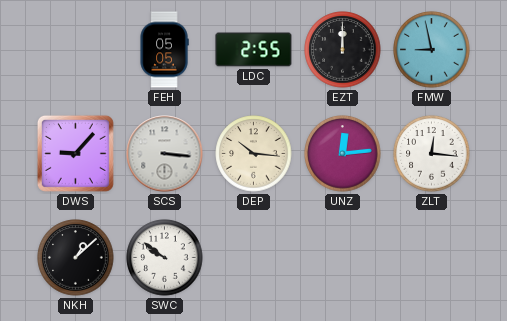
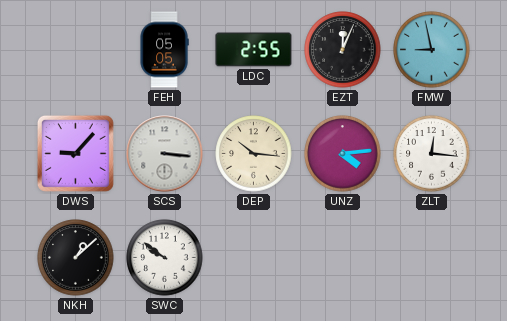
EZT: 12:00 -> 12:04 (343, 50)
UNZ: 12:14 -> 4:14 (343, 154)
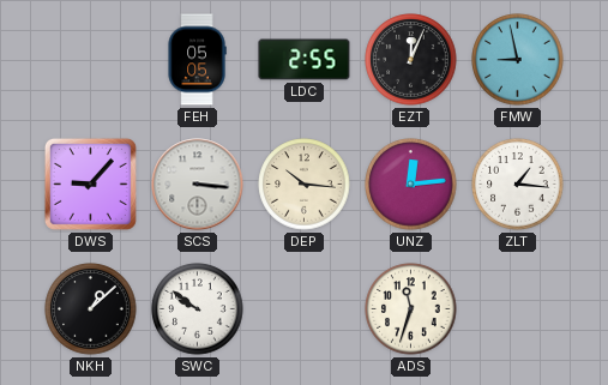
UNZ: 4:14 -> 12:14 (411, 185)
ZLT: 12:16 -> 1:16 (518, 185)
ADS: none -> 11:33 (411, 309)
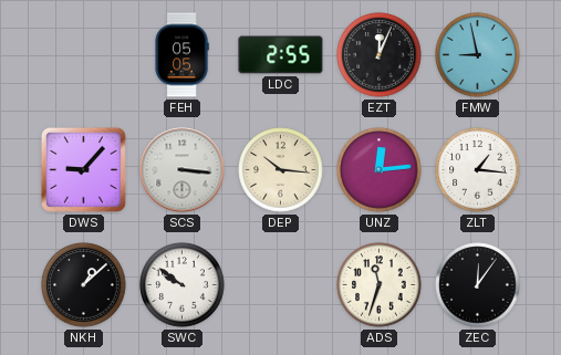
ZEC: none -> 12:06 (478, 285)
